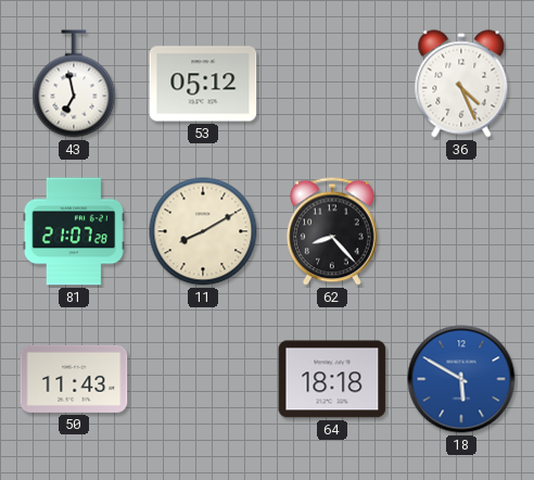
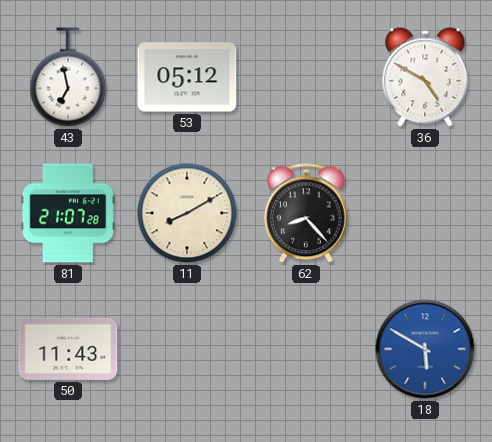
36: 4:26 -> 4:50 (425, 77)
64: 18:18 -> none (332, 379)
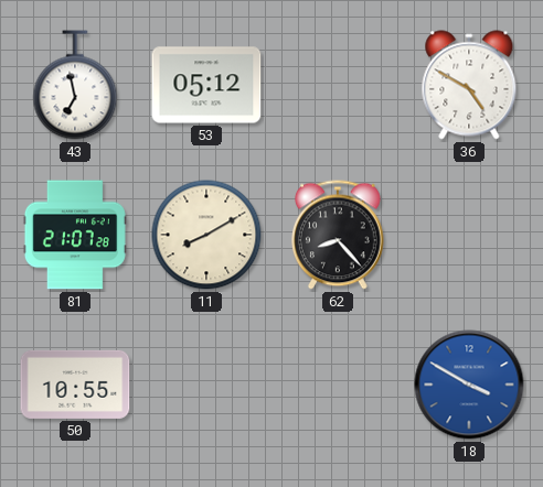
50: 11:43 -> 10:55 (75, 385)
18: 5:50 -> 3:50 (469, 385)
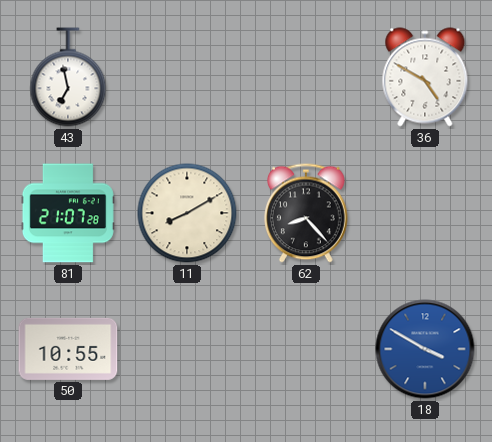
53: 05:12 -> none (206, 85)
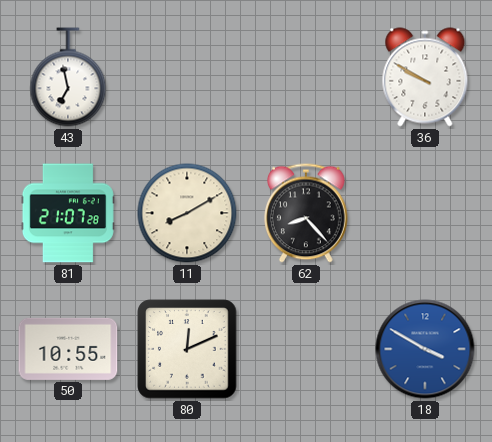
36: 4:50 -> 9:50 (425, 77)
80: none -> 12:11 (187, 349)
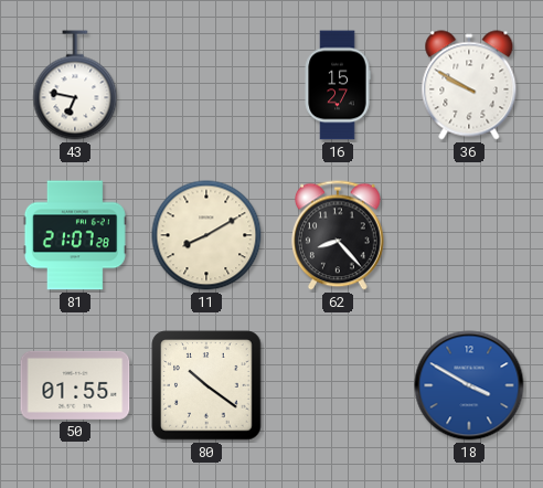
43: 6:58 -> 6:47 (75, 85)
16: none -> 15:27 (338, 85)
50: 10:55 -> 01:55 (75, 385)
80: 12:11 -> 10:21 (206, 385)
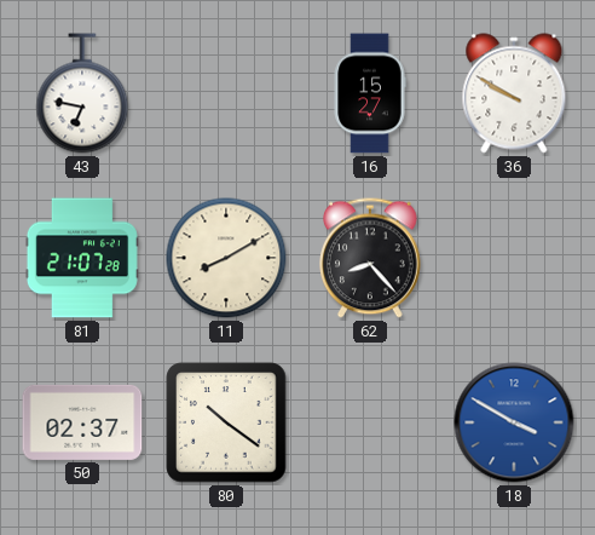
50: 01:55 -> 02:37 (82, 422)
